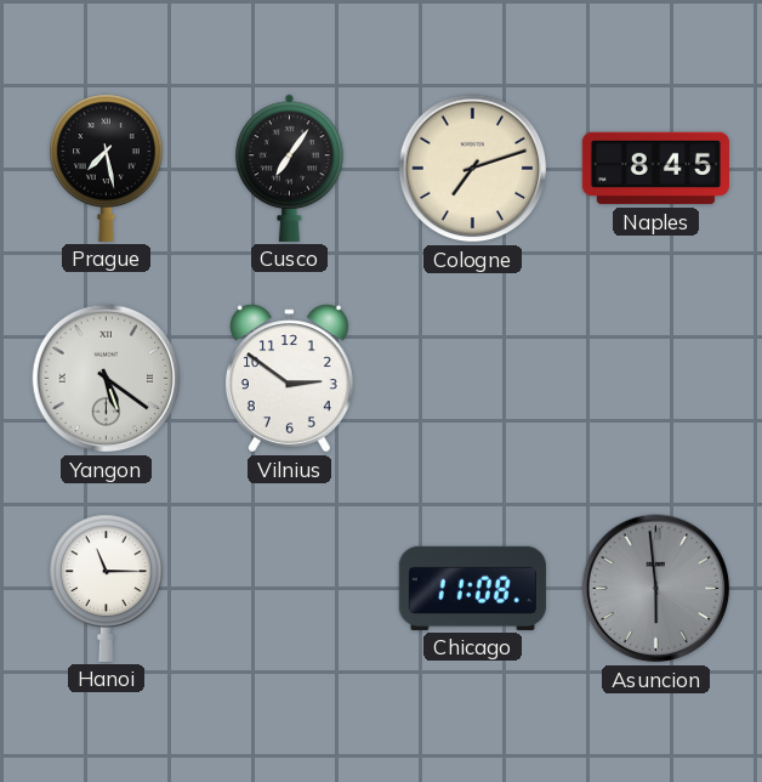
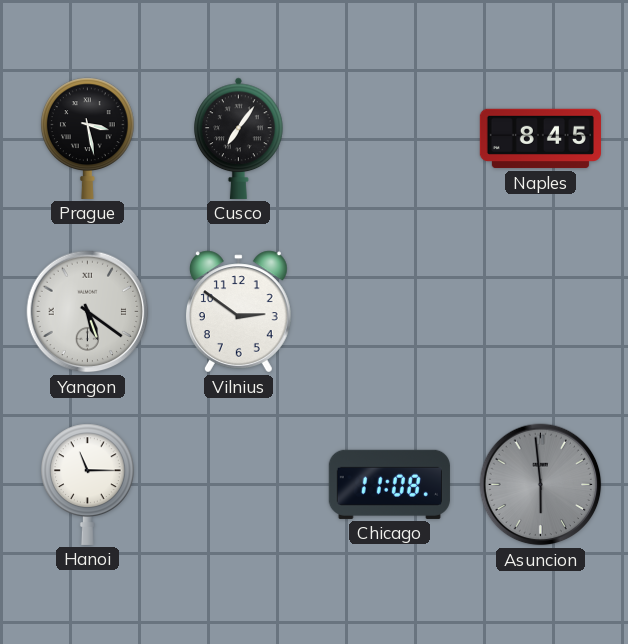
Prague: 7:28 -> 3:28 (88, 138)
Cologne: 7:12 -> none (473, 169)
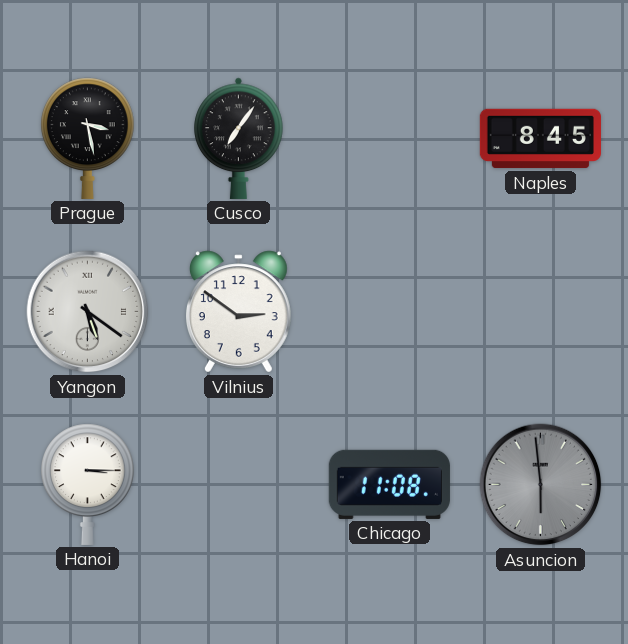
Hanoi: 11:15 -> 3:15 (88, 484)
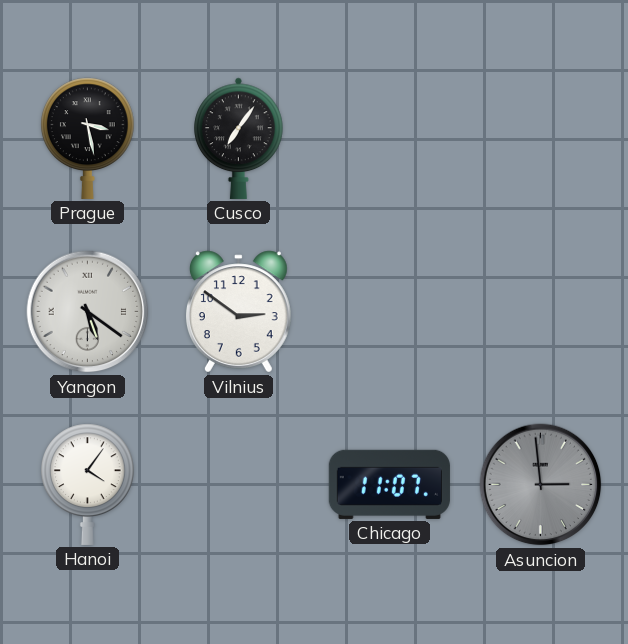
Naples: 8:45 -> none (540, 139)
Hanoi: 3:15 -> 4:06 (88, 484)
Chicago: 11:08 -> 11:07 (389, 484)
Asuncion: 5:59 -> 2:59 (541, 485)
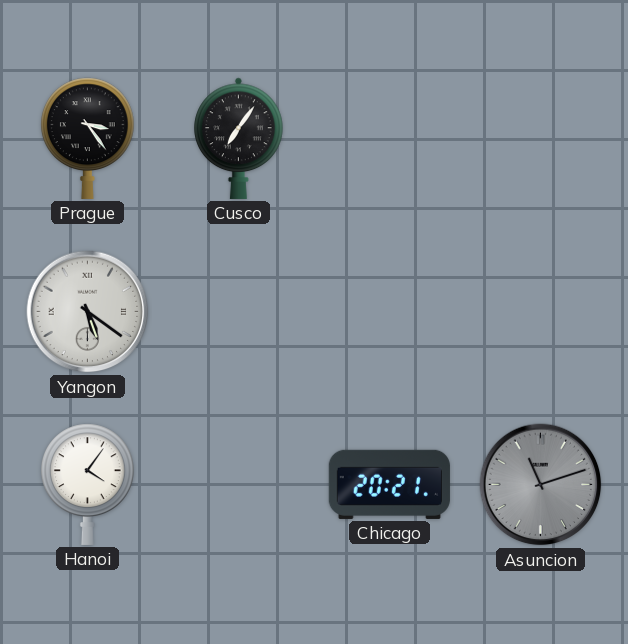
Prague: 3:28 -> 3:24 (88, 138)
Vilnius: 2:51 -> none (238, 312)
Chicago: 11:07 -> 20:21 (389, 484)
Asuncion: 2:59 -> 11:12 (541, 485)
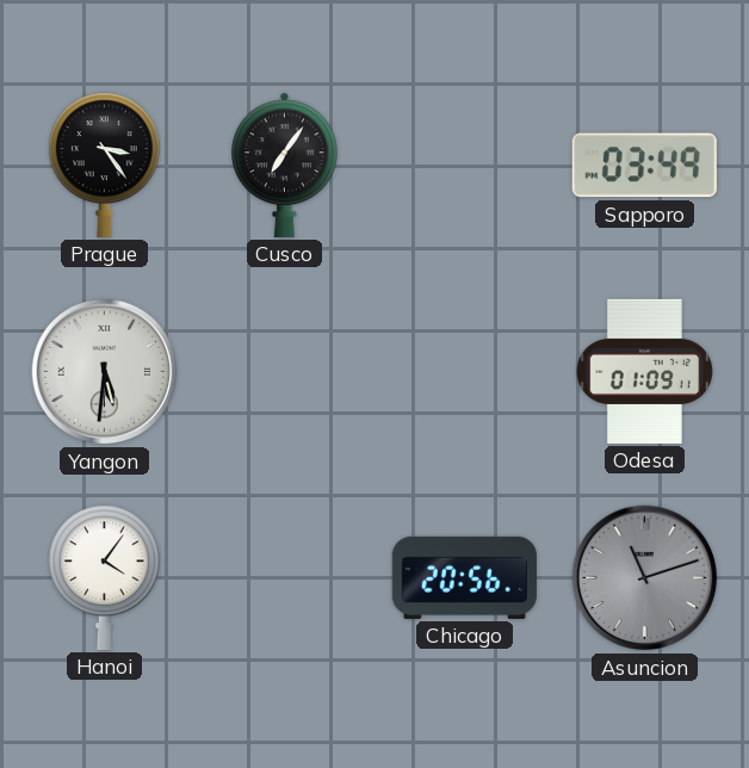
Sapporo: none -> 03:49 (644, 166)
Yangon: 5:21 -> 5:31 (105, 372)
Odesa: none -> 01:09 (644, 371)
Chicago: 20:21 -> 20:56 (464, 577)
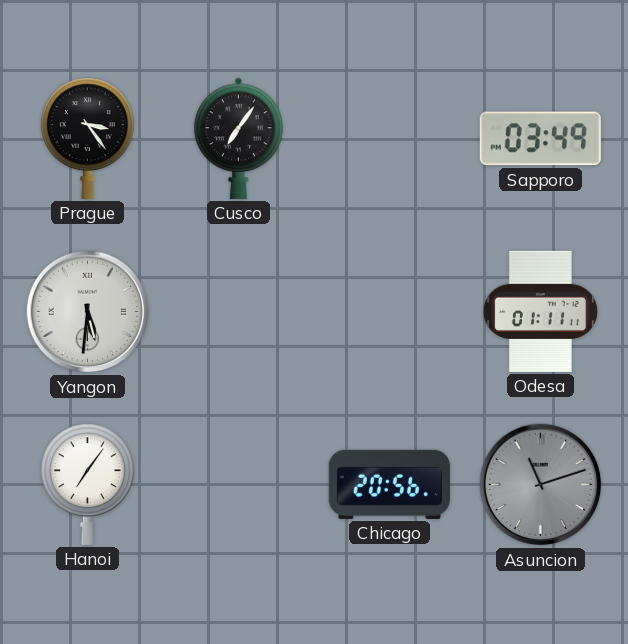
Odesa: 01:09 -> 01:11 (540, 311)
Hanoi: 4:06 -> 7:06 (88, 484)
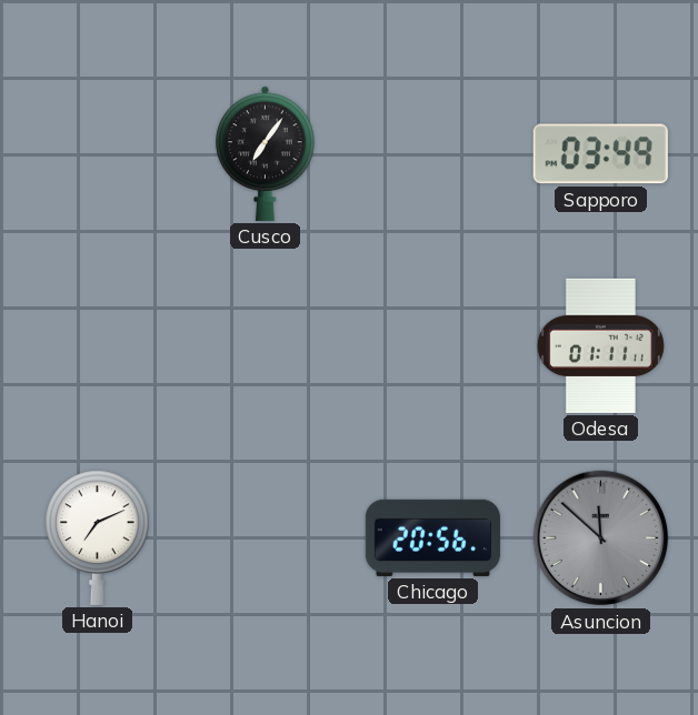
Prague: 3:24 -> none (88, 138)
Yangon: 5:31 -> none (88, 312)
Hanoi: 7:06 -> 7:11 (98, 537)
Asuncion: 11:12 -> 11:52 (601, 538)
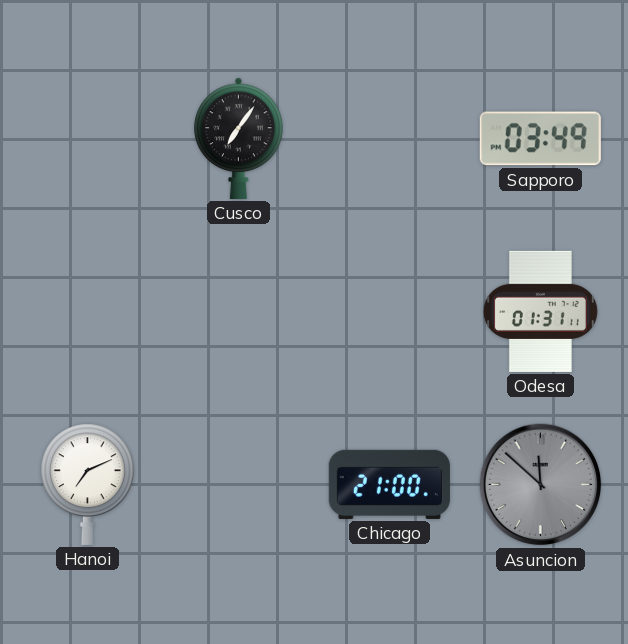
Odesa: 01:11 -> 01:31 (540, 311)
Chicago: 20:56 -> 21:00 (389, 484)
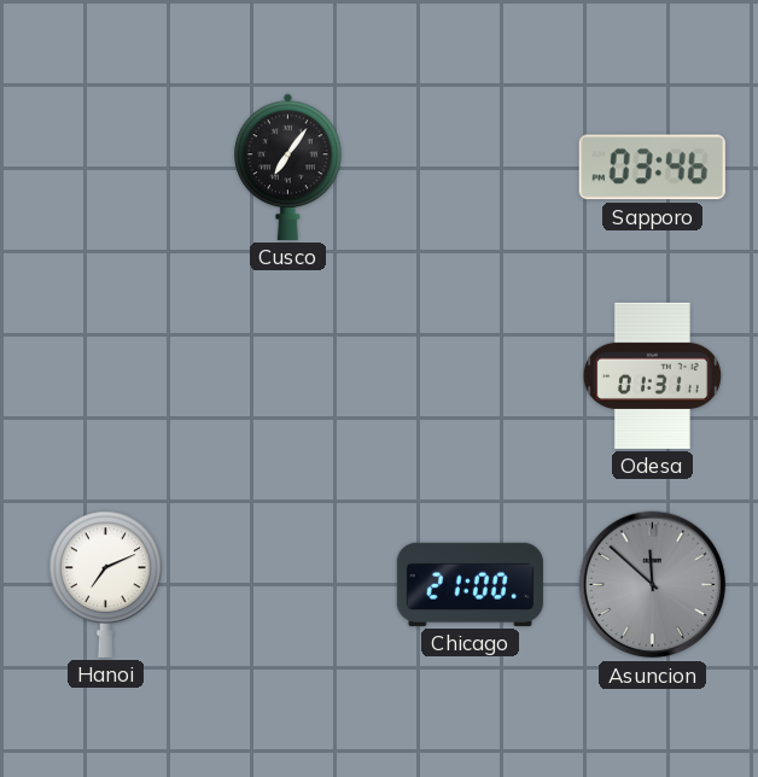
Sapporo: 03:49 -> 03:46 (652, 168)
